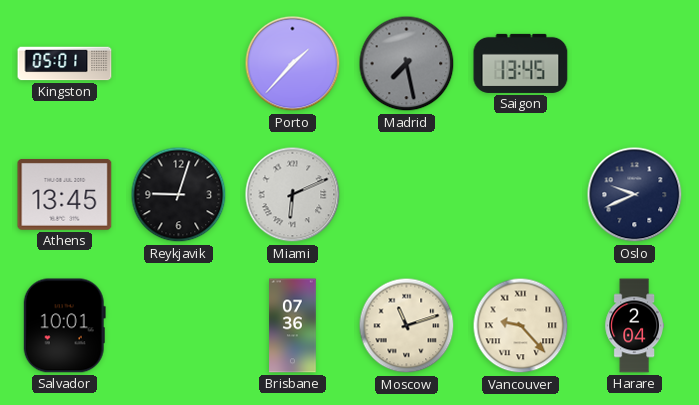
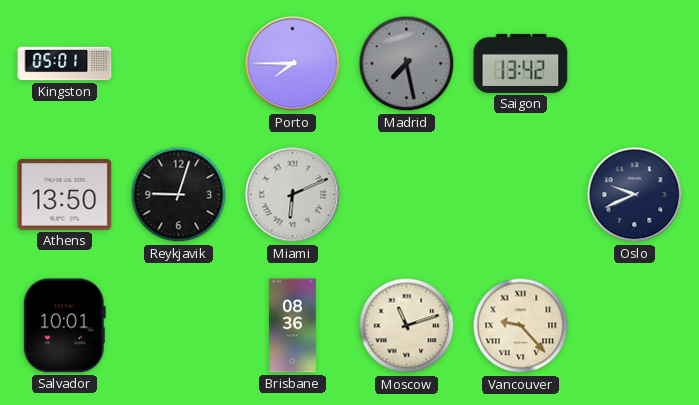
Porto: 1:37 -> 7:45 (293, 64)
Saigon: 13:45 -> 13:42 (521, 63)
Athens: 13:45 -> 13:50 (65, 195)
Brisbane: 07:36 -> 08:36 (293, 326)
Harare: 2:04 -> none (634, 326)
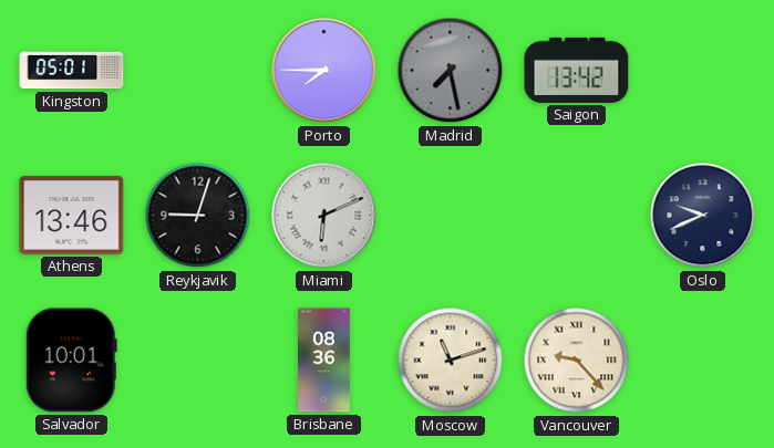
Athens: 13:50 -> 13:46 (72, 216)
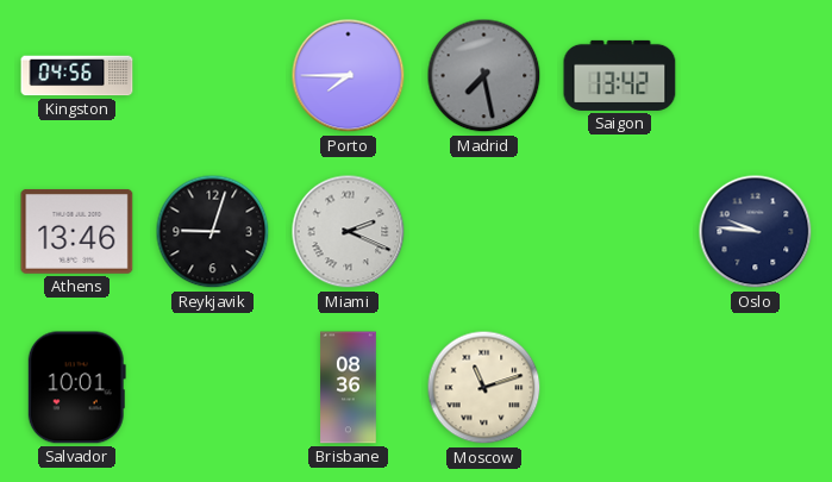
Kingston: 05:01 -> 04:56 (77, 76)
Miami: 6:11 -> 2:19 (349, 232)
Oslo: 9:41 -> 9:46 (756, 232)
Vancouver: 9:23 -> none (577, 361)
